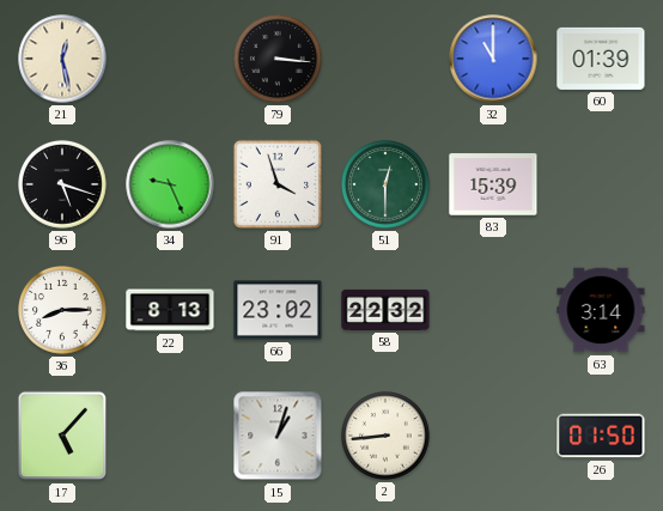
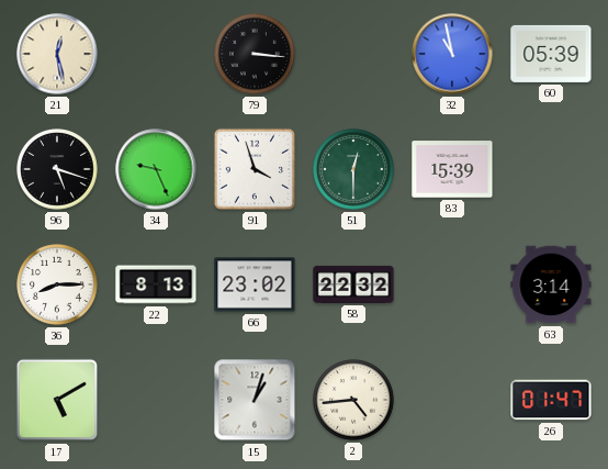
32: 11:00 -> 10:58 (452, 54)
60: 01:39 -> 05:39 (551, 54)
17: 5:07 -> 5:10 (57, 400)
2: 8:44 -> 4:44 (354, 401)
26: 01:50 -> 01:47 (551, 400)
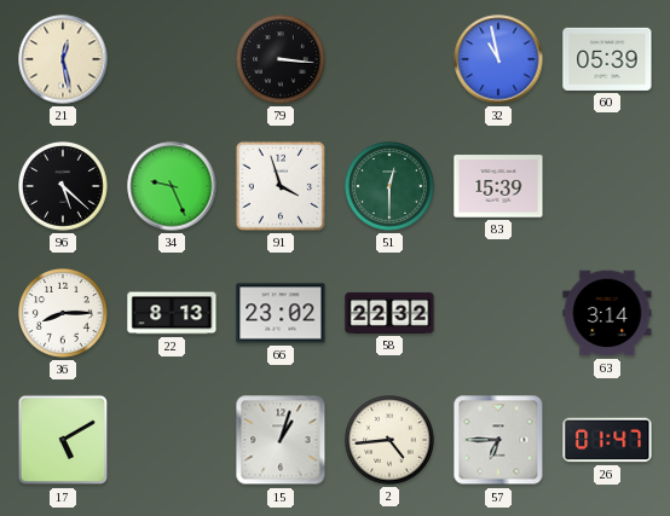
96: 5:18 -> 5:22 (64, 187)
57: none -> 6:45 (498, 440)
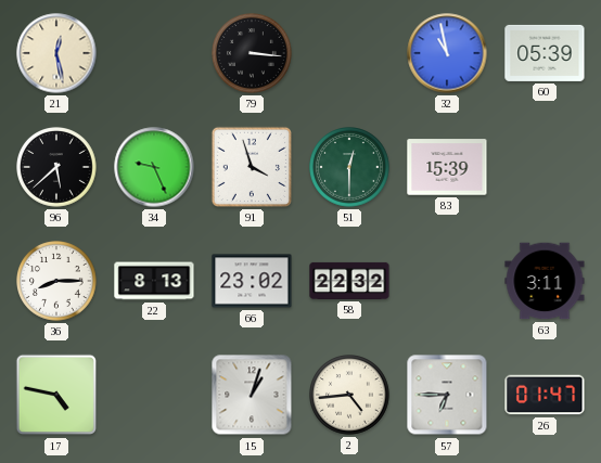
96: 5:22 -> 5:38 (57, 168)
63: 3:14 -> 3:11 (545, 281)
17: 5:10 -> 4:47 (56, 395)
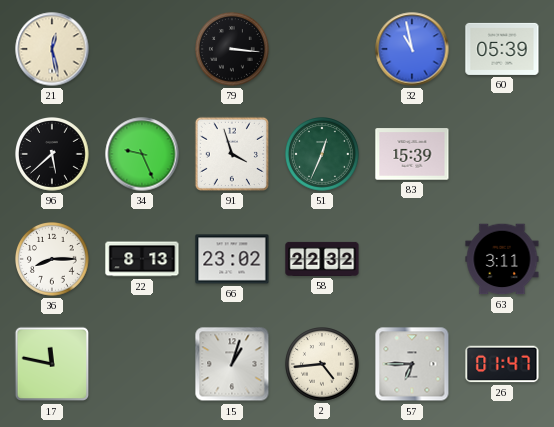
51: 12:30 -> 12:34 (323, 155)
17: 4:47 -> 11:47 (52, 364)
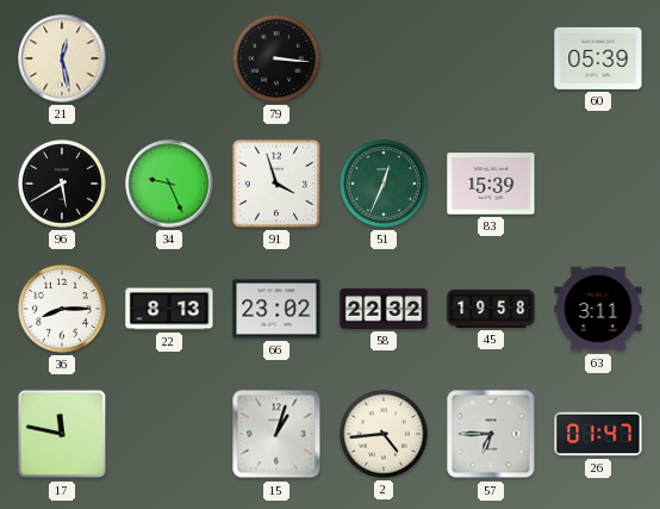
32: 10:58 -> none (412, 49)
96: 5:38 -> 5:40 (63, 185)
45: none -> 19:58 (491, 309)
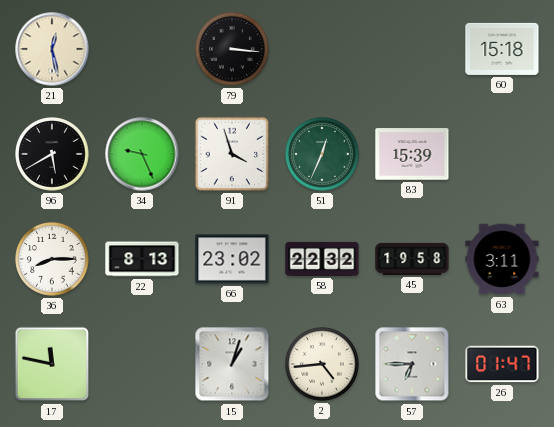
60: 05:39 -> 15:18 (502, 49)
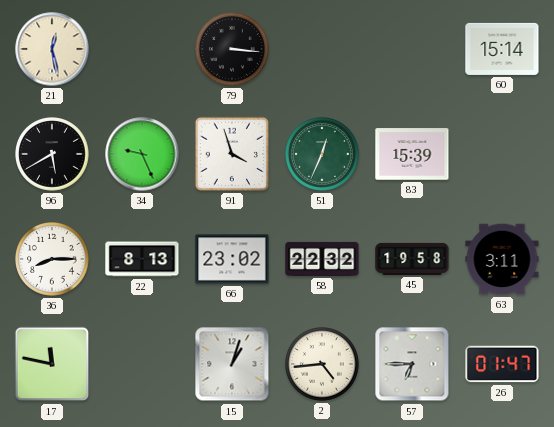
60: 15:18 -> 15:14 (502, 49)
